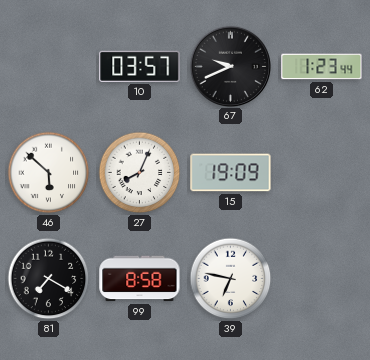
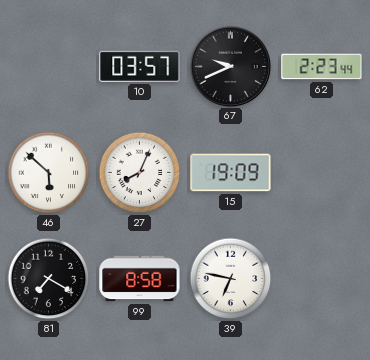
62: 1:23 -> 2:23 (322, 67)
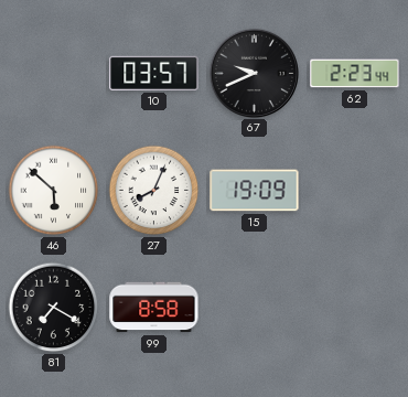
39: 6:47 -> none (231, 279)
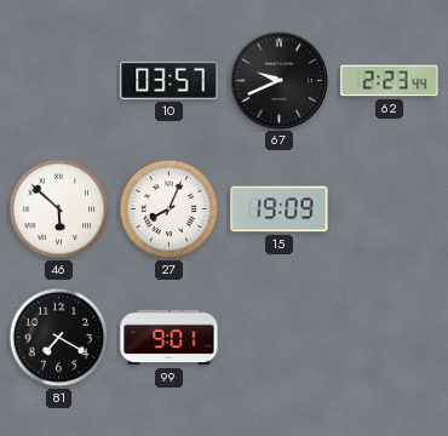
99: 8:58 -> 9:01 (170, 338)
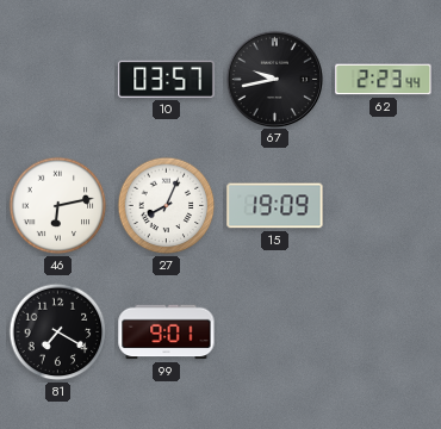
67: 9:41 -> 9:43 (274, 79)
46: 5:52 -> 6:13 (58, 206)
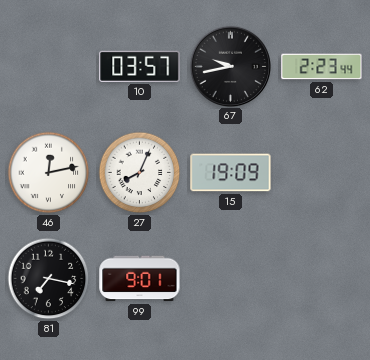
46: 6:13 -> 12:13 (49, 173)
81: 7:20 -> 7:17 (49, 279)
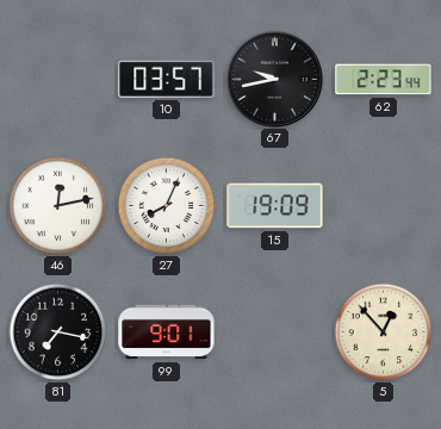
5: none -> 12:53 (384, 332)
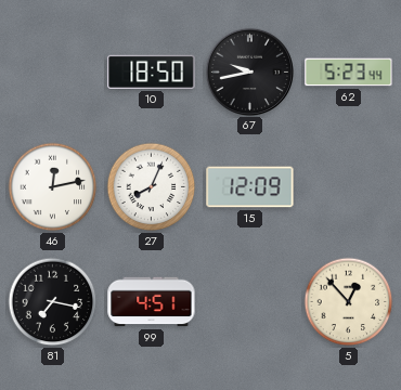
10: 03:57 -> 18:50 (152, 71)
62: 2:23 -> 5:23 (349, 73)
15: 19:09 -> 12:09 (250, 187)
99: 9:01 -> 4:51 (152, 302)
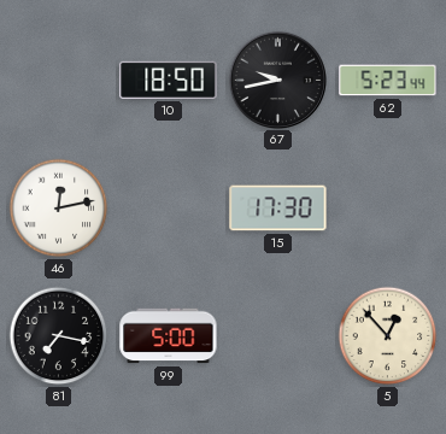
27: 8:04 -> none (152, 187)
15: 12:09 -> 17:30 (278, 209)
99: 4:51 -> 5:00 (169, 336)
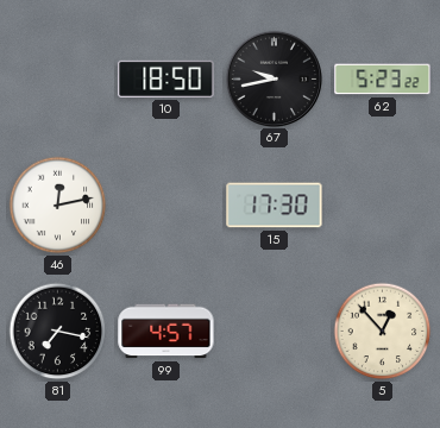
62: 5:23:44 -> 5:23:22 (383, 80)
99: 5:00 -> 4:57 (166, 332)
